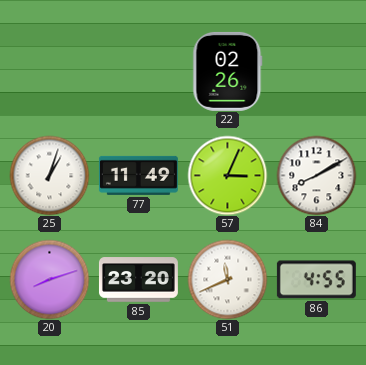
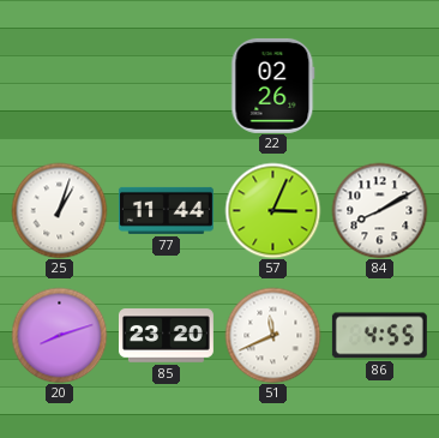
77: 11:49 -> 11:44 (166, 210)
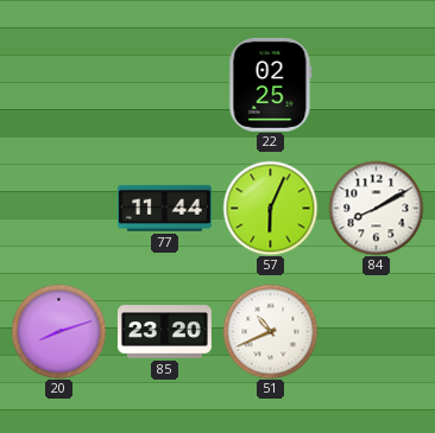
22: 02:26 -> 02:25 (271, 84)
25: 1:03 -> none (59, 210)
57: 3:04 -> 6:04 (270, 208)
51: 11:41 -> 10:41 (270, 331)
86: 4:55 -> none (379, 336)
